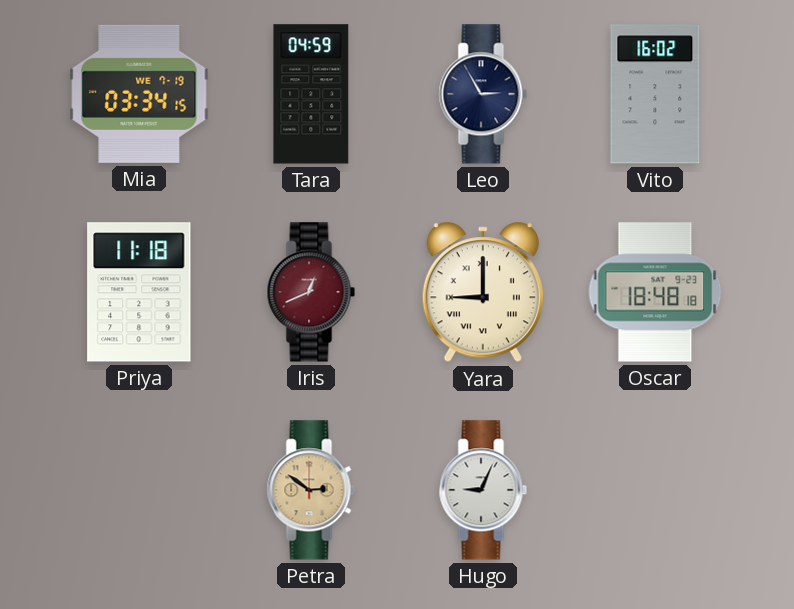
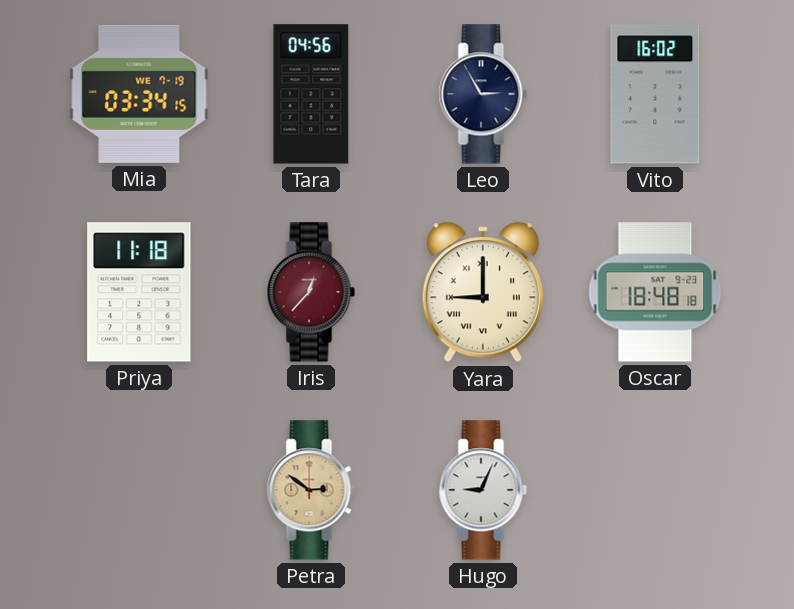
Tara: 04:59 -> 04:56 (311, 94)
Iris: 12:41 -> 12:37 (311, 292)
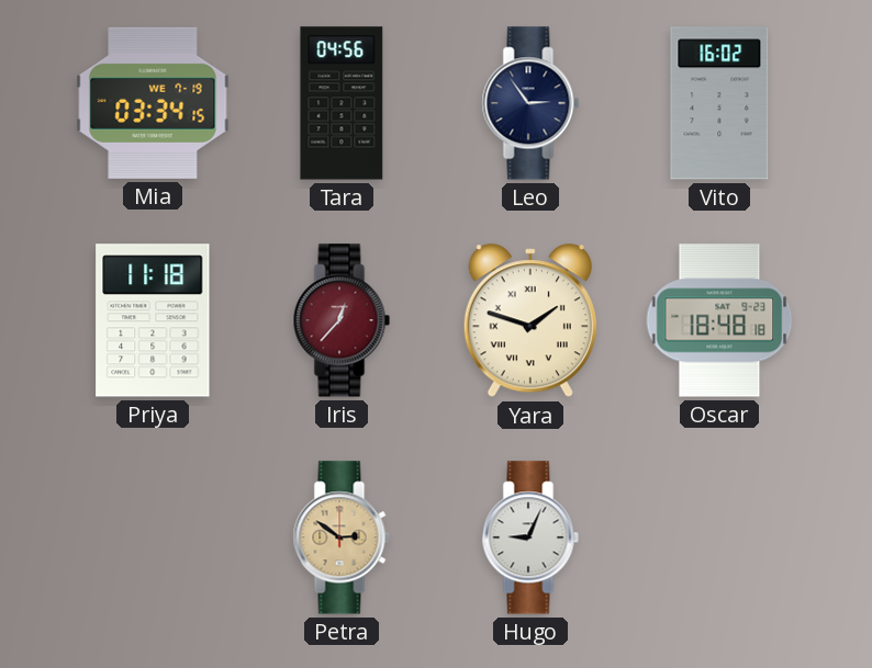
Leo: 2:55 -> 2:54 (530, 103)
Yara: 9:00 -> 1:48 (530, 321)
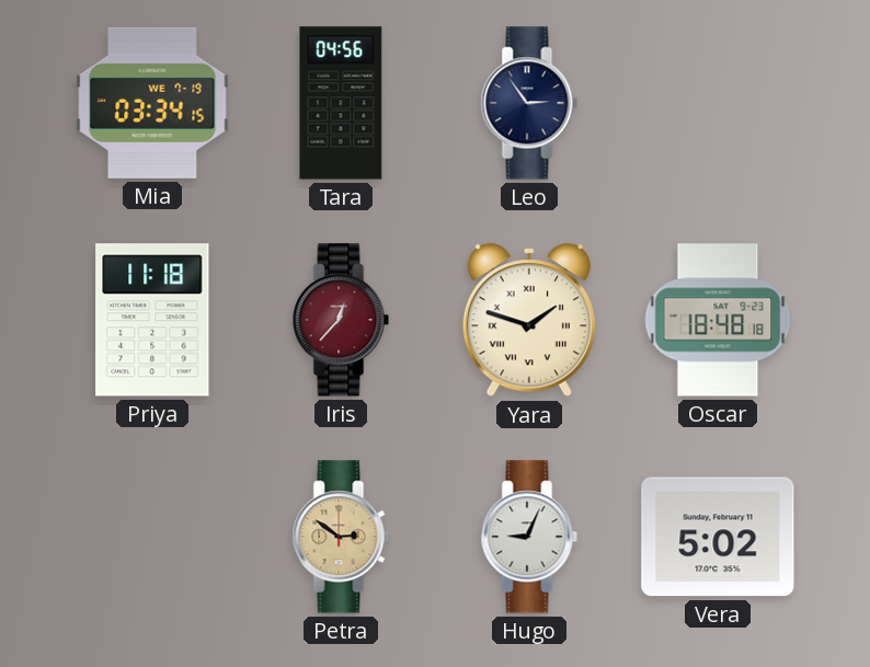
Vito: 16:02 -> none (719, 103)
Vera: none -> 5:02 (718, 537)
